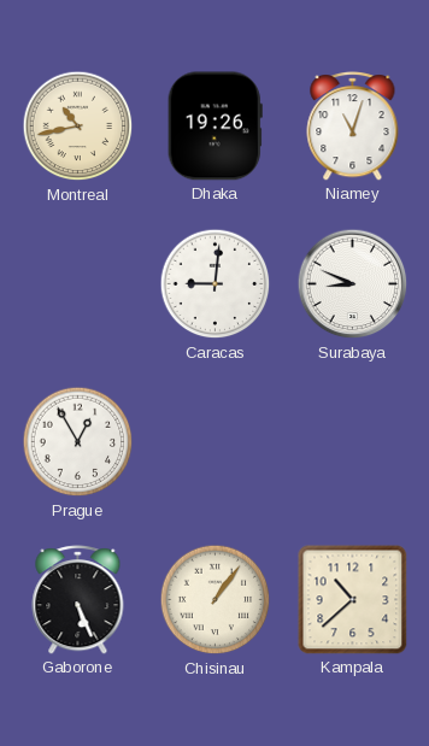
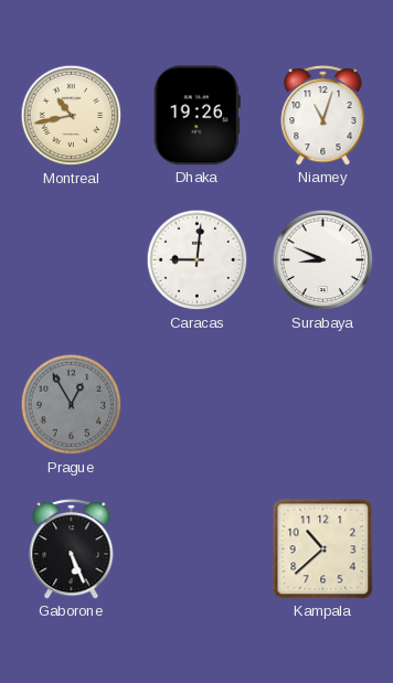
Prague dial: white -> grey (72, 405)
Chisinau: 1:06 -> none (216, 600)
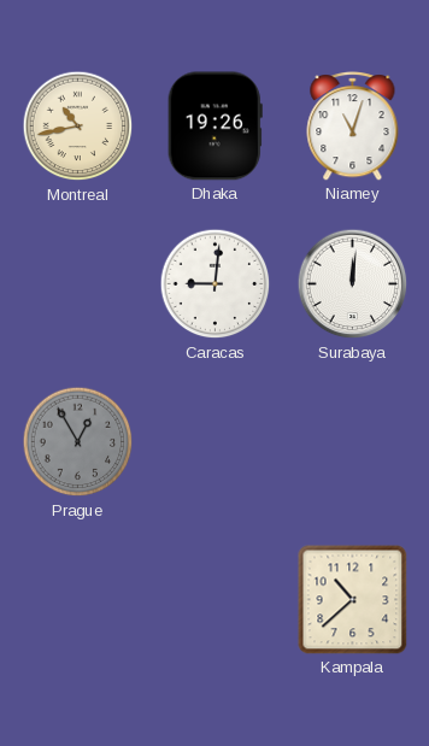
Surabaya: 8:49 -> 12:01 (353, 284)
Gaborone: 5:26 -> none (72, 549)
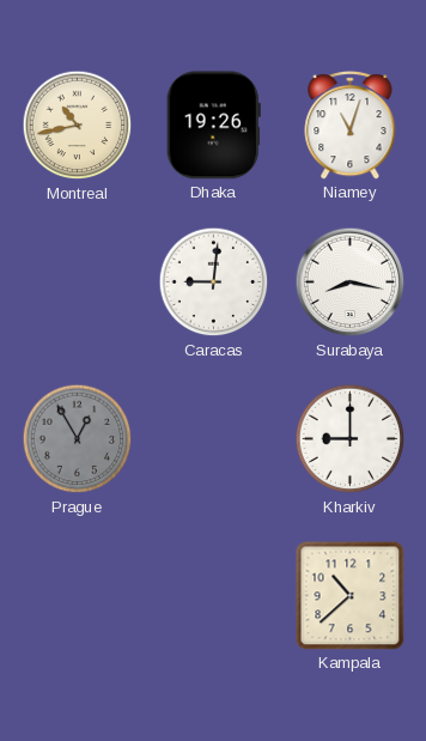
Surabaya: 12:01 -> 8:17 (351, 283)
Kharkiv: none -> 9:00 (351, 439)
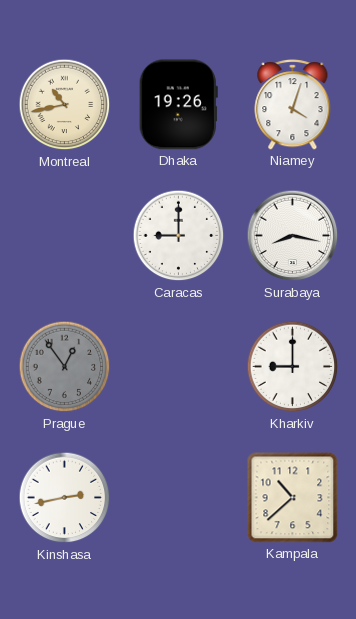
Niamey: 11:03 -> 4:03 (293, 105)
Caracas: 9:01 -> 9:00 (179, 236)
Prague: 12:55 -> 12:54 (65, 367)
Kinshasa: none -> 2:43 (65, 498)
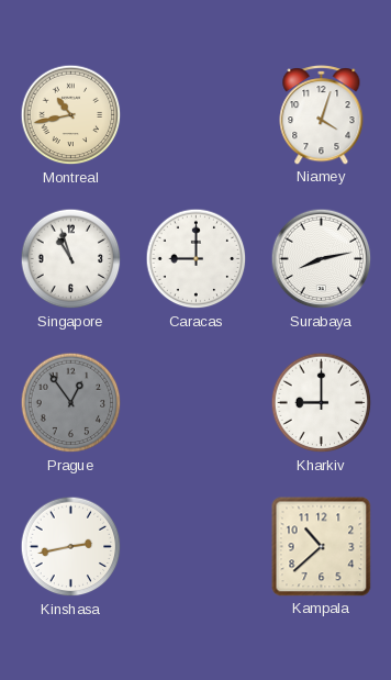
Dhaka: 19:26 -> none (178, 105)
Singapore: none -> 10:57 (71, 259)
Surabaya: 8:17 -> 8:13 (322, 259)
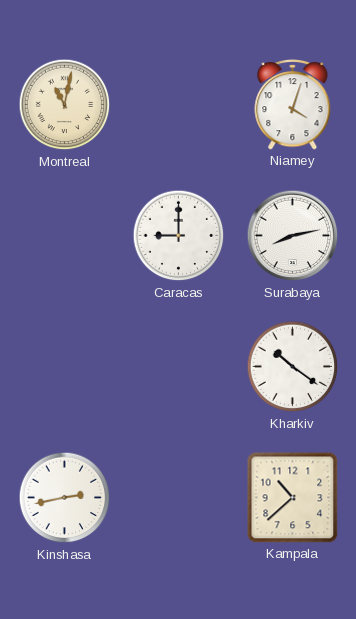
Montreal: 10:43 -> 11:02 (65, 105)
Singapore: 10:57 -> none (71, 259)
Prague: 12:54 -> none (71, 403)
Kharkiv: 9:00 -> 10:21 (293, 367)
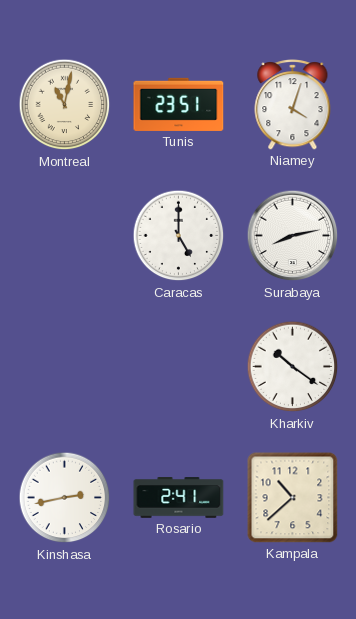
Tunis: none -> 23:51 (179, 104)
Caracas: 9:00 -> 5:00 (179, 236)
Rosario: none -> 2:41 (179, 498)
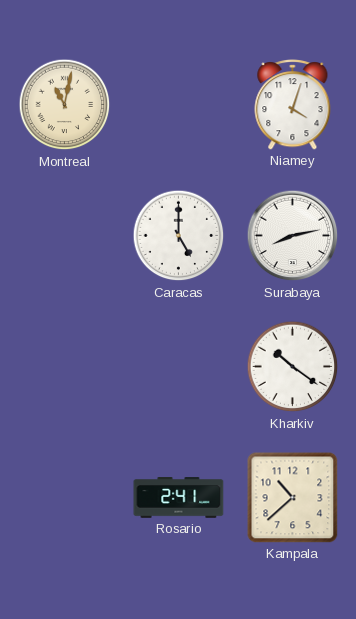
Tunis: 23:51 -> none (179, 104)
Kinshasa: 2:43 -> none (65, 498)
